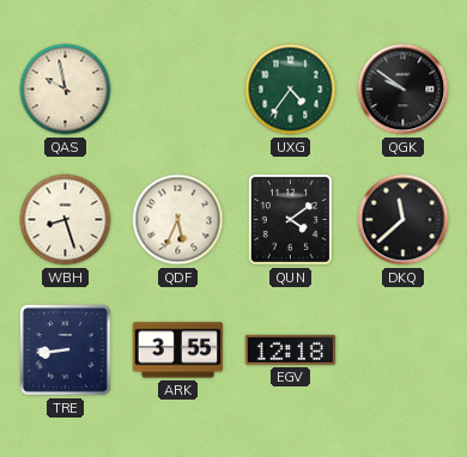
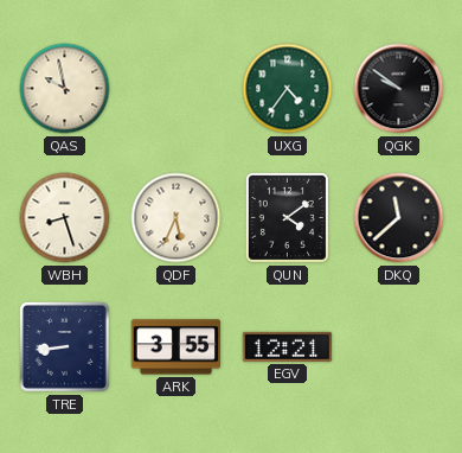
EGV: 12:18 -> 12:21 (288, 346)
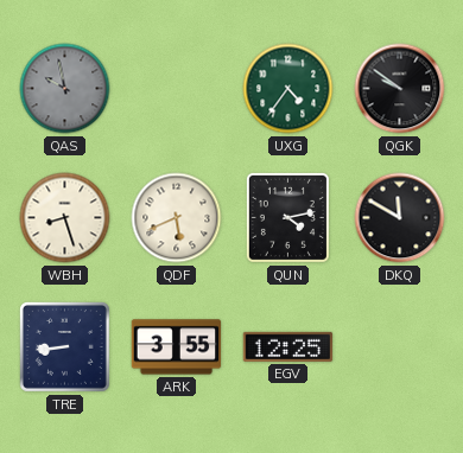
QAS dial: cream -> grey (65, 89)
QDF: 5:34 -> 5:41 (177, 218)
QUN: 4:09 -> 4:13 (287, 217)
DKQ: 11:38 -> 11:50 (400, 218)
EGV: 12:21 -> 12:25 (288, 346)
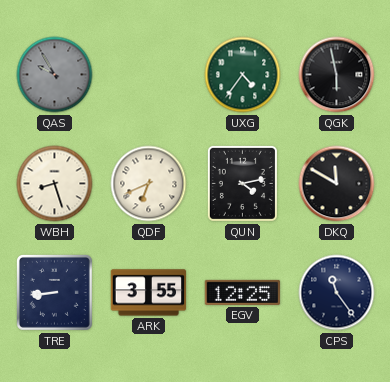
QAS: 9:58 -> 9:55 (55, 75)
QGK: 9:51 -> 5:58 (337, 75)
QDF: 5:41 -> 6:41 (149, 184)
CPS: none -> 11:24 (337, 293)
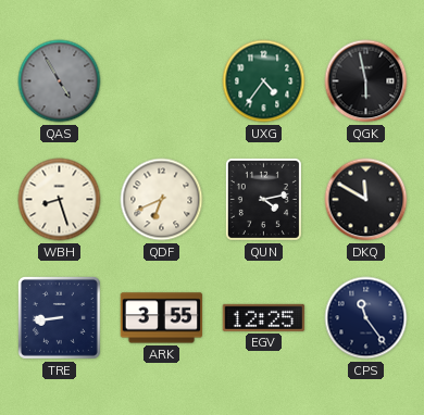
QAS: 9:55 -> 4:55 (60, 81)
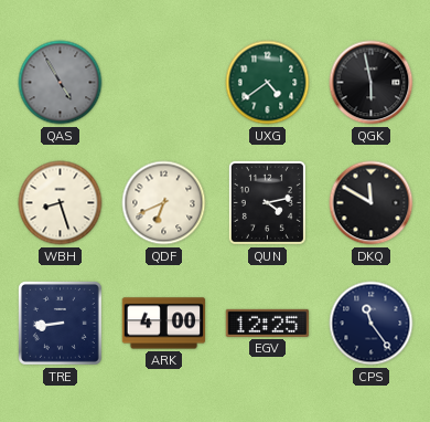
UXG: 4:36 -> 4:39 (268, 83)
ARK: 3:55 -> 4:00 (164, 324)
